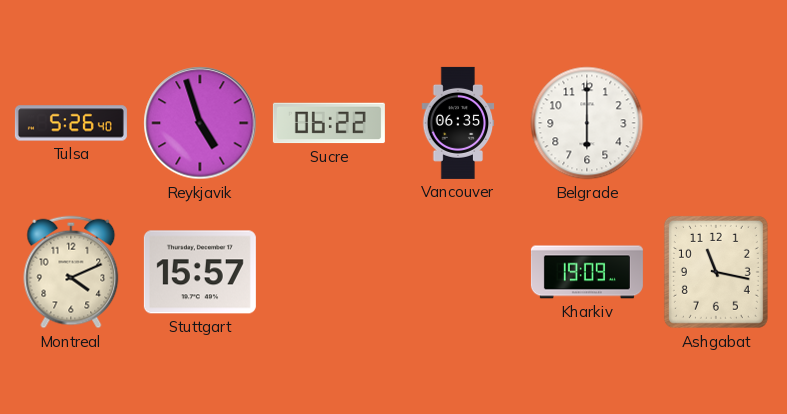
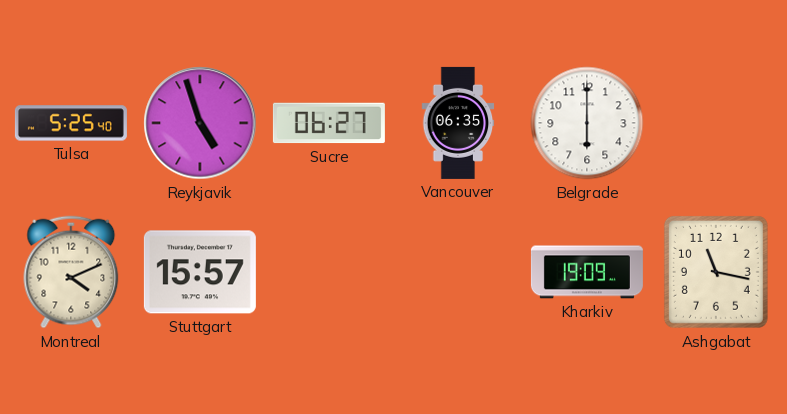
Tulsa: 5:26 -> 5:25 (71, 123)
Sucre: 06:22 -> 06:27 (329, 123)
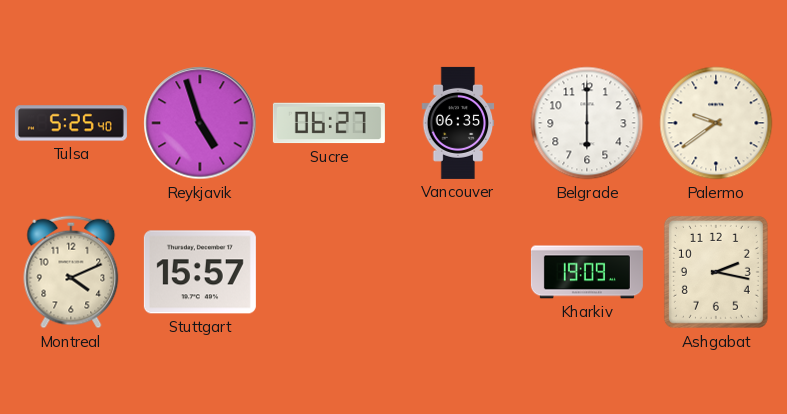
Palermo: none -> 9:39 (716, 123)
Ashgabat: 11:17 -> 2:17 (716, 272)
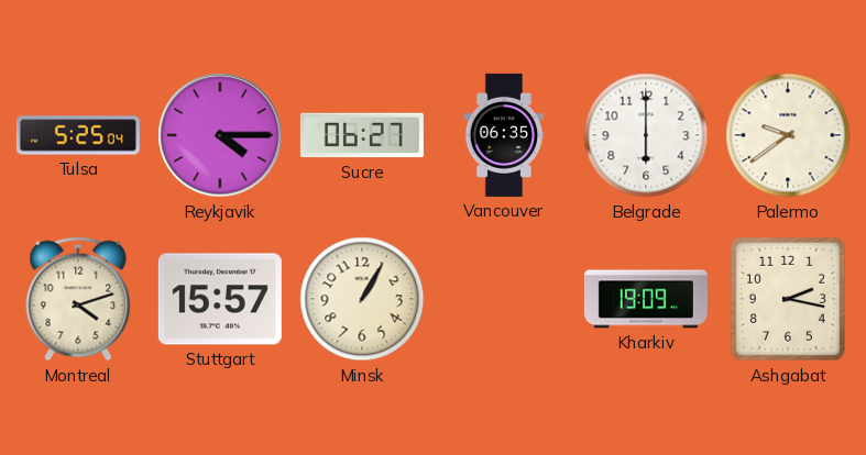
Tulsa: 5:25:40 -> 5:25:04 (78, 135)
Reykjavik: 4:57 -> 4:15 (220, 135)
Montreal: 4:11 -> 4:12 (78, 299)
Minsk: none -> 1:05 (362, 299)
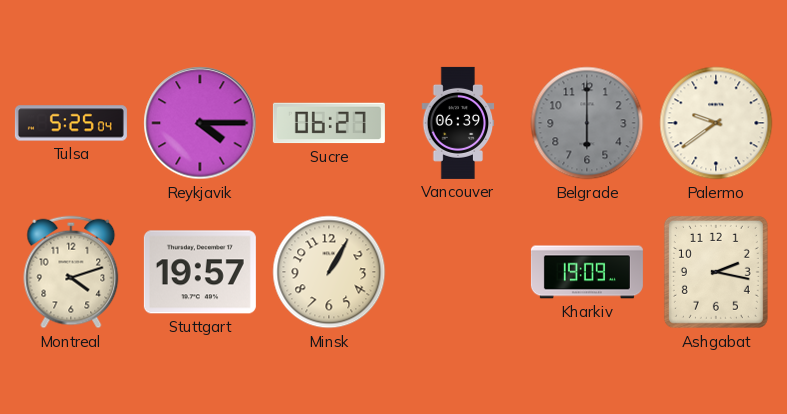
Vancouver: 06:35 -> 06:39 (458, 123)
Belgrade dial: white -> grey (587, 123)
Stuttgart: 15:57 -> 19:57 (200, 272)
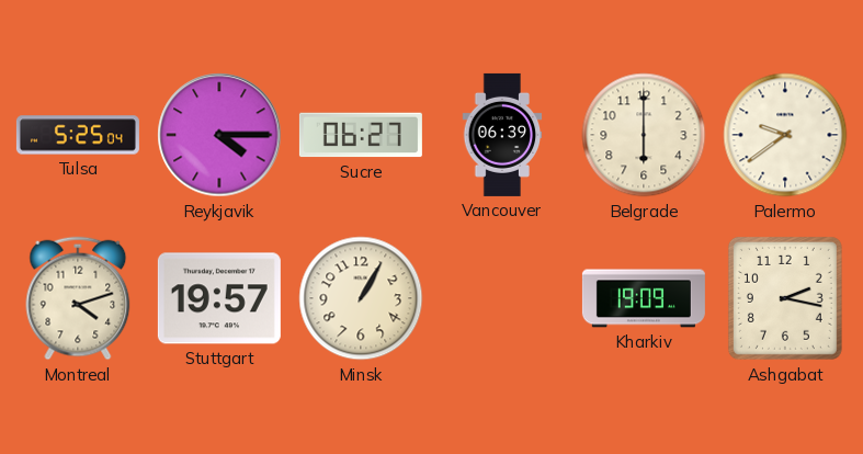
Belgrade dial: grey -> cream (644, 135)
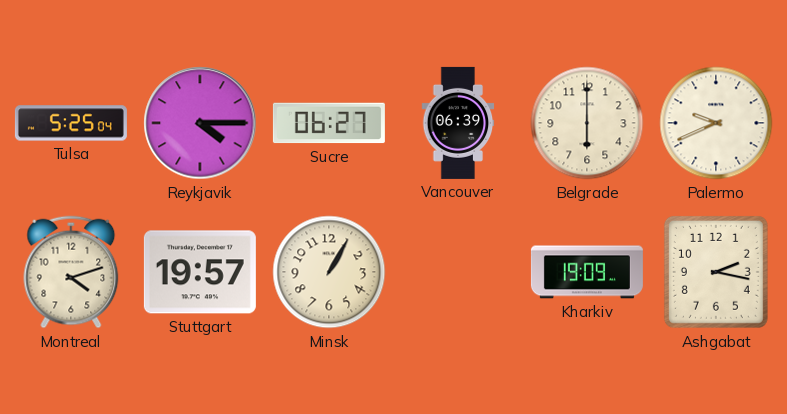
Palermo: 9:39 -> 9:41 (716, 123)
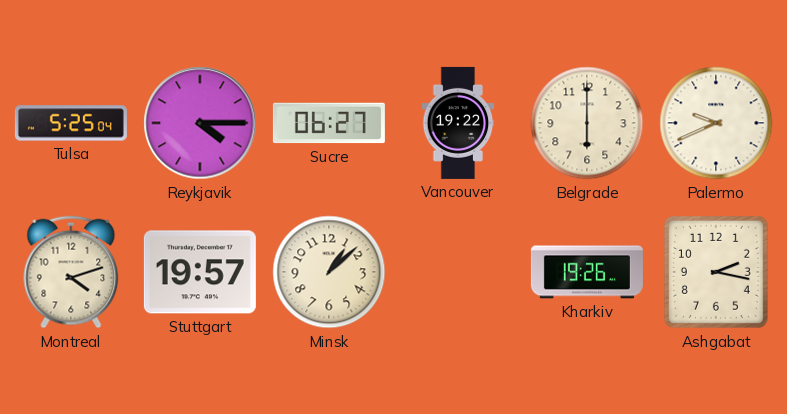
Vancouver: 06:39 -> 19:22 (458, 123)
Minsk: 1:05 -> 1:08 (329, 272)
Kharkiv: 19:09 -> 19:26 (587, 272)
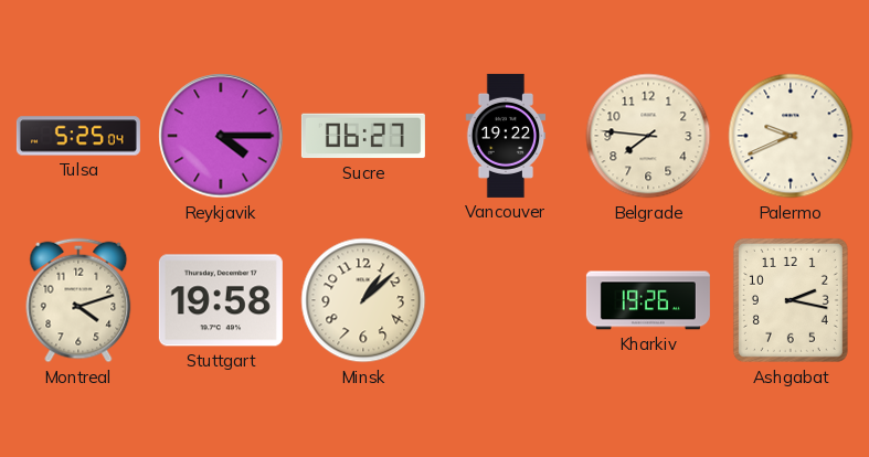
Belgrade: 6:00 -> 7:46 (648, 136)
Stuttgart: 19:57 -> 19:58 (221, 300)
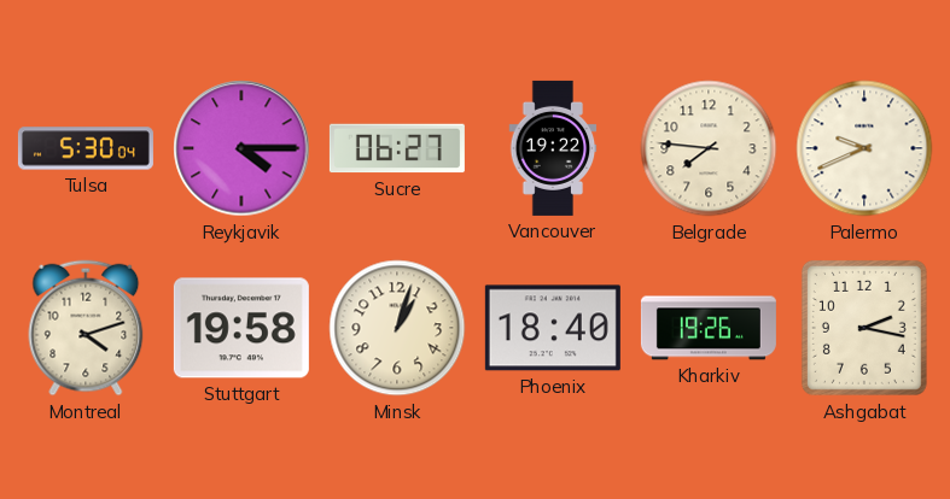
Tulsa: 5:25 -> 5:30 (86, 148)
Minsk: 1:08 -> 1:03 (397, 328)
Phoenix: none -> 18:40 (553, 328)
